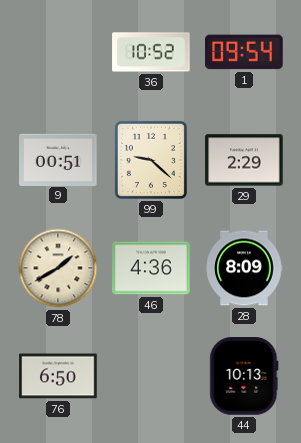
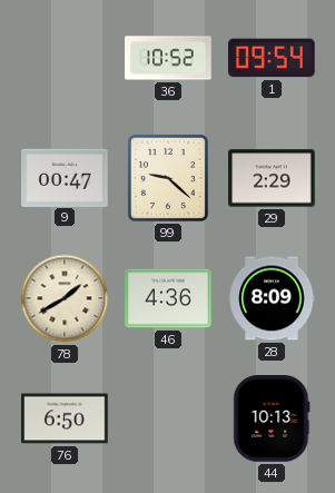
9: 00:51 -> 00:47 (65, 177)
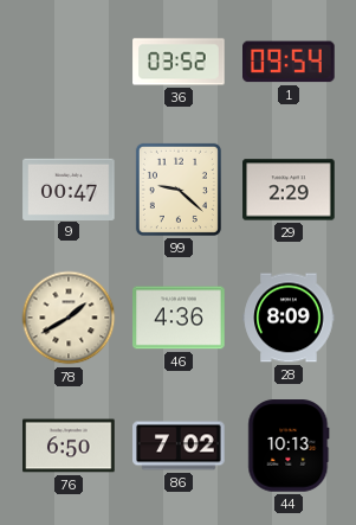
36: 10:52 -> 03:52 (179, 62)
86: none -> 7:02 (179, 446)
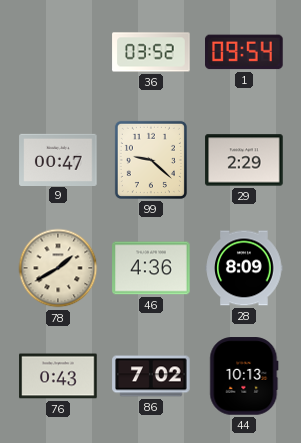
76: 6:50 -> 0:43 (58, 376)
